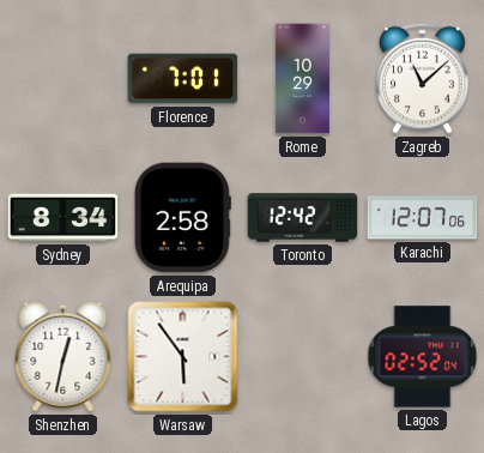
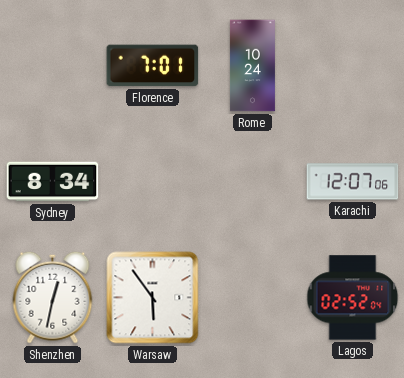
Rome: 10:29 -> 10:24 (252, 66)
Zagreb: 11:08 -> none (423, 78)
Arequipa: 2:58 -> none (182, 218)
Toronto: 12:42 -> none (303, 218)
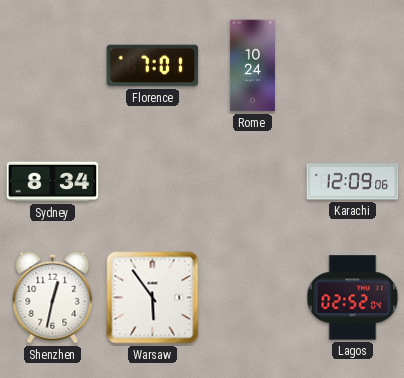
Karachi: 12:07 -> 12:09 (353, 182)
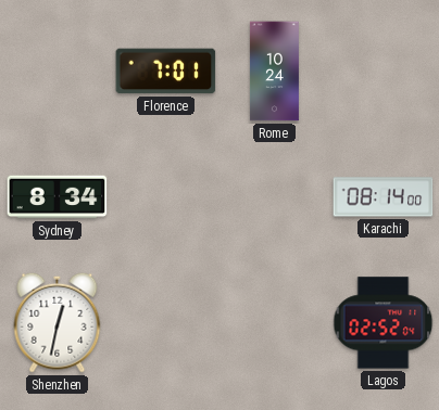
Karachi: 12:09 -> 08:14 (384, 197)
Warsaw: 5:54 -> none (153, 298)
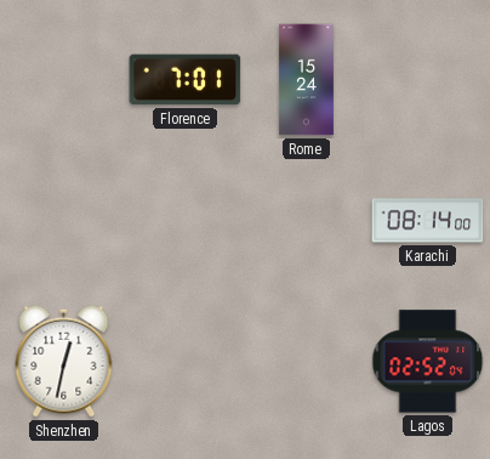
Rome: 10:24 -> 15:24 (306, 80)
Sydney: 8:34 -> none (58, 197)
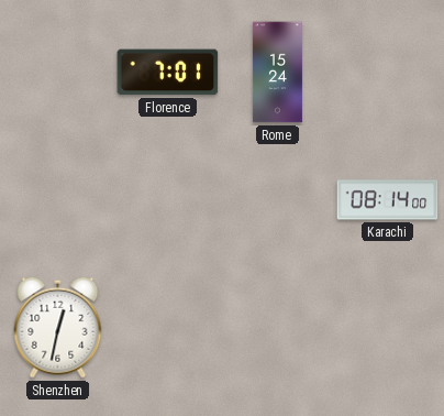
Lagos: 02:52 -> none (428, 362)
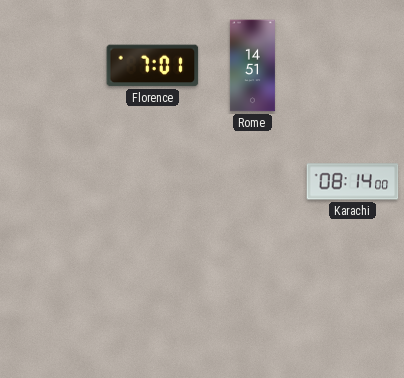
Rome: 15:24 -> 14:51 (252, 66)
Shenzhen: 12:32 -> none (58, 327)
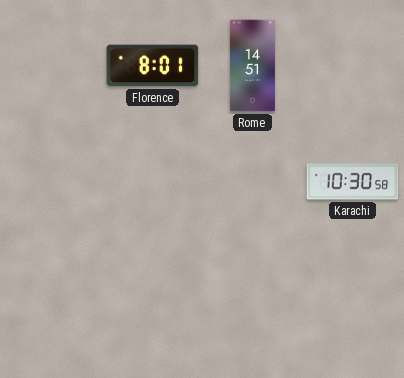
Florence: 7:01 -> 8:01 (153, 66)
Karachi: 08:14 -> 10:30 (353, 182)
